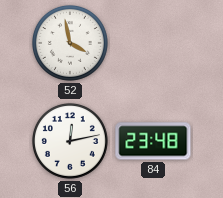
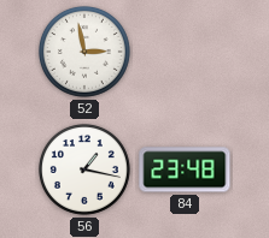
52: 3:58 -> 2:58 (84, 52)
56: 12:13 -> 1:17 (84, 169)
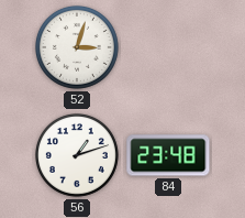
52: 2:58 -> 3:03 (77, 47)
56: 1:17 -> 1:12 (77, 155)
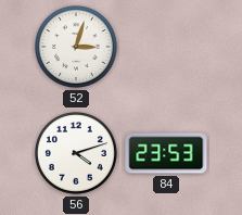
56: 1:12 -> 4:12 (76, 153)
84: 23:48 -> 23:53 (166, 153)
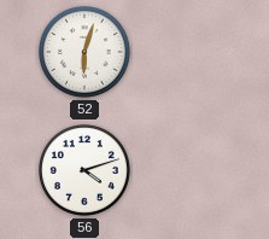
52: 3:03 -> 6:03 (84, 52)
84: 23:53 -> none (166, 153)
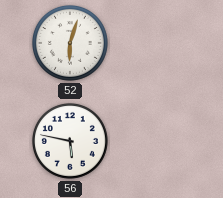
56: 4:12 -> 5:47 (70, 141)
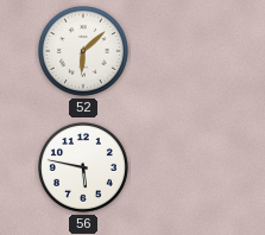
52: 6:03 -> 6:08 (83, 51)
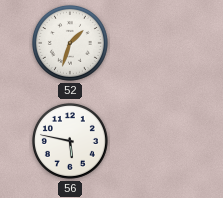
52: 6:08 -> 1:33 (70, 43)
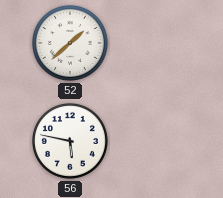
52: 1:33 -> 1:38 (70, 43)
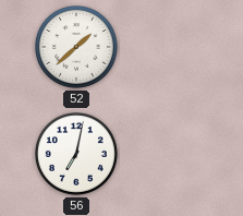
56: 5:47 -> 7:02 (76, 154)
